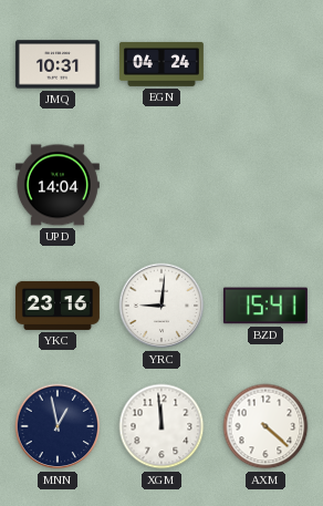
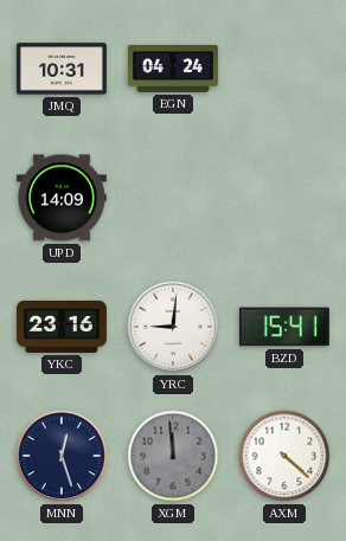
UPD: 14:04 -> 14:09 (62, 198)
MNN: 12:58 -> 12:27 (62, 456)
XGM dial: white -> grey (173, 456)
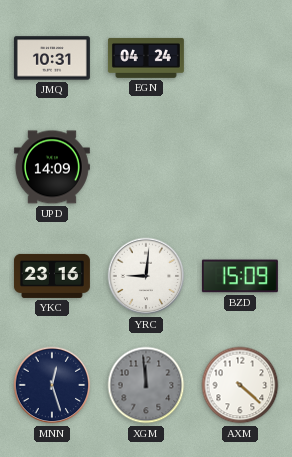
BZD: 15:41 -> 15:09 (240, 276)
